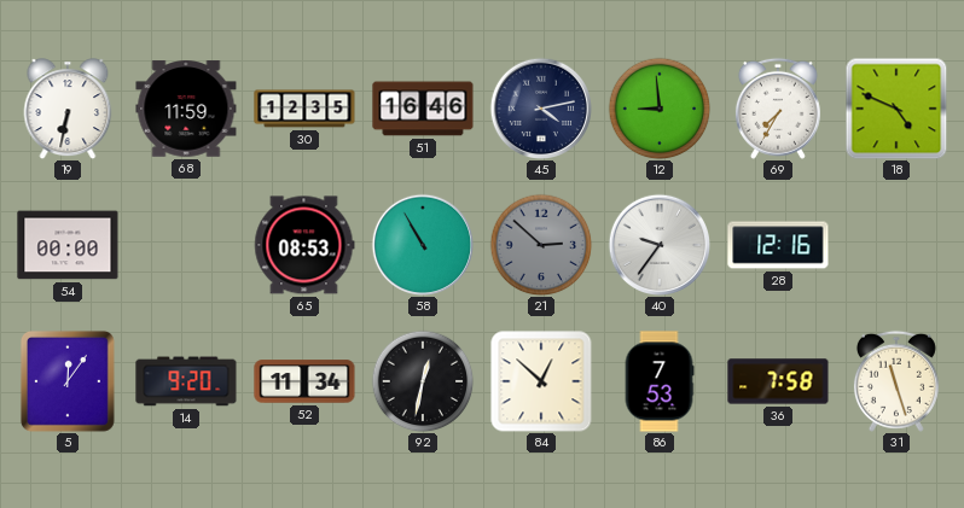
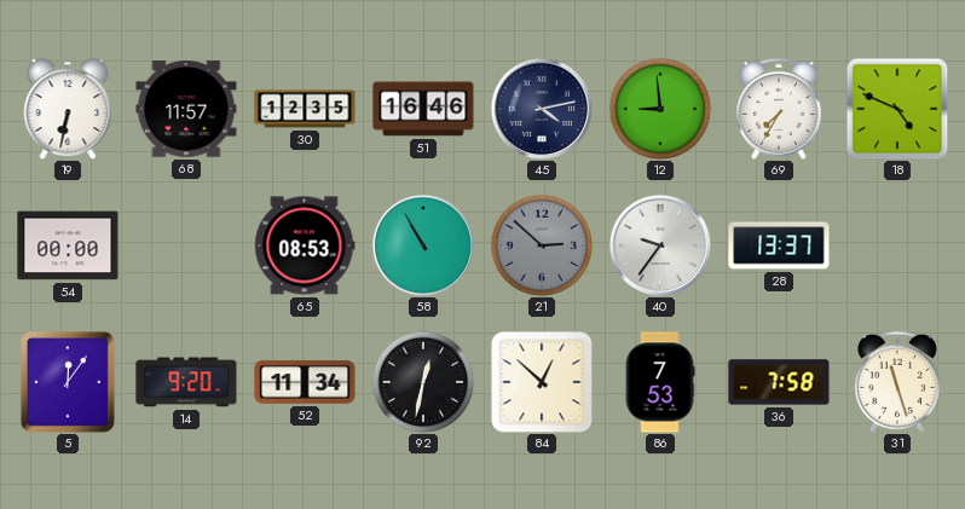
68: 11:59 -> 11:57 (186, 109)
28: 12:16 -> 13:37 (779, 245)
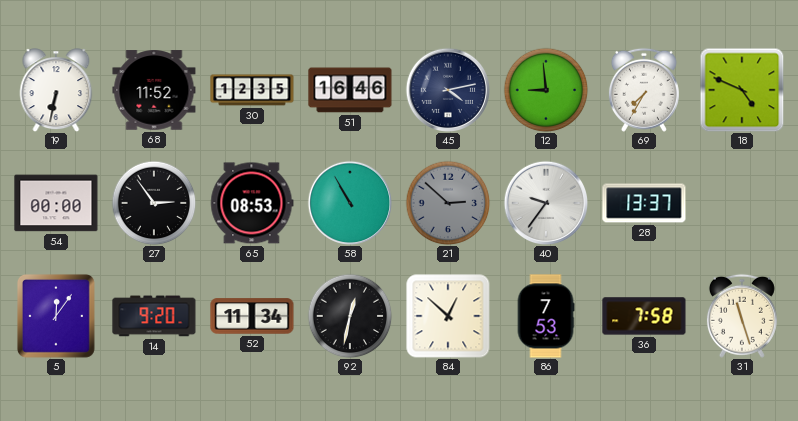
68: 11:57 -> 11:52 (154, 90)
27: none -> 2:54 (154, 203)
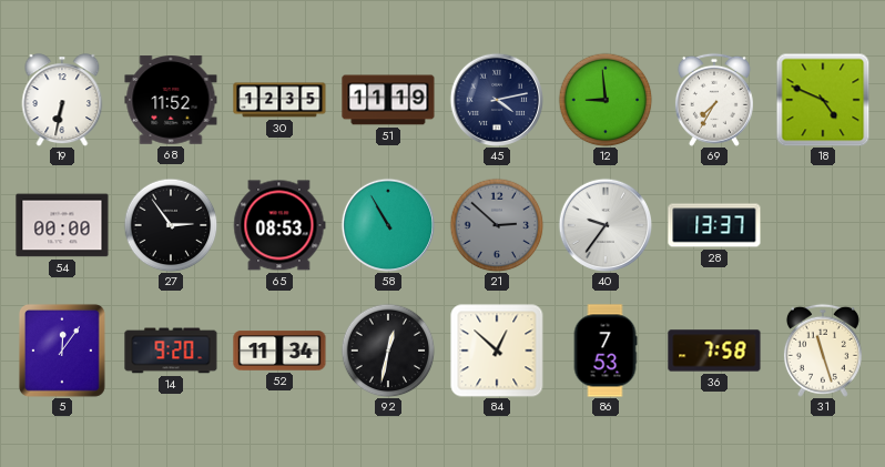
51: 16:46 -> 11:19 (388, 100)
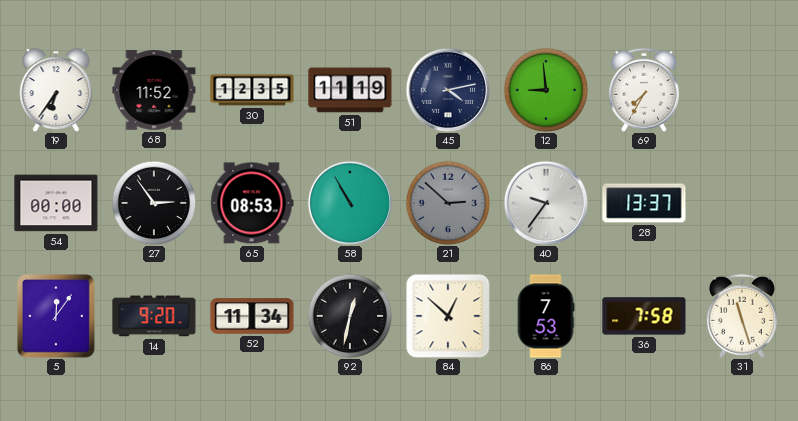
19: 6:32 -> 6:36 (56, 90)
18: 4:49 -> none (823, 100)
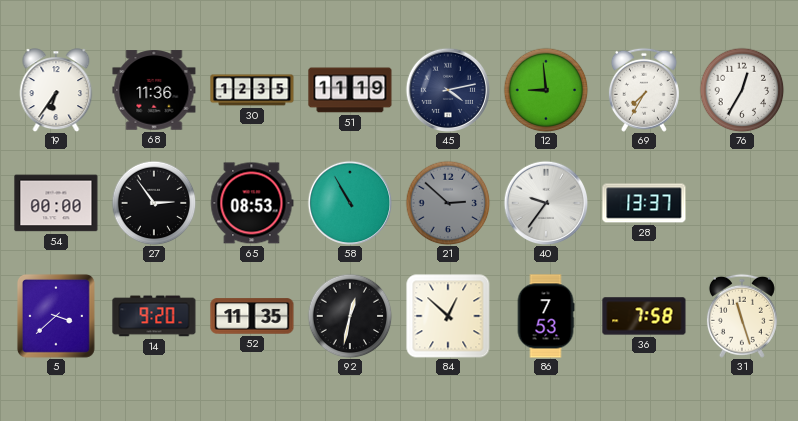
68: 11:52 -> 11:36 (154, 90)
76: none -> 12:35 (742, 90)
5: 12:06 -> 3:38 (56, 316)
52: 11:34 -> 11:35 (252, 316)
